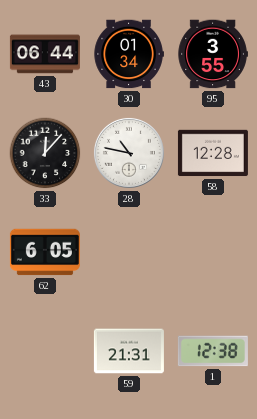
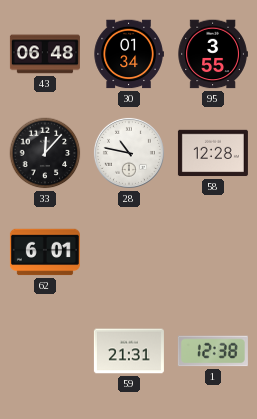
43: 06:44 -> 06:48 (45, 54)
62: 6:05 -> 6:01 (45, 252)
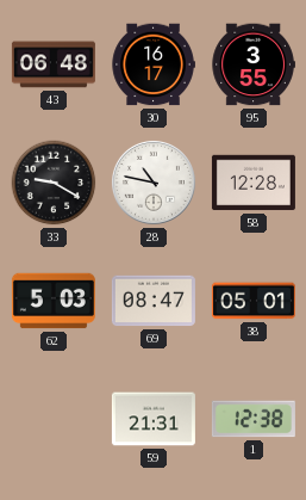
30: 01:34 -> 16:17 (154, 64)
33: 12:07 -> 9:20 (54, 183)
62: 6:01 -> 5:03 (54, 301)
69: none -> 08:47 (154, 301)
38: none -> 05:01 (254, 301)
